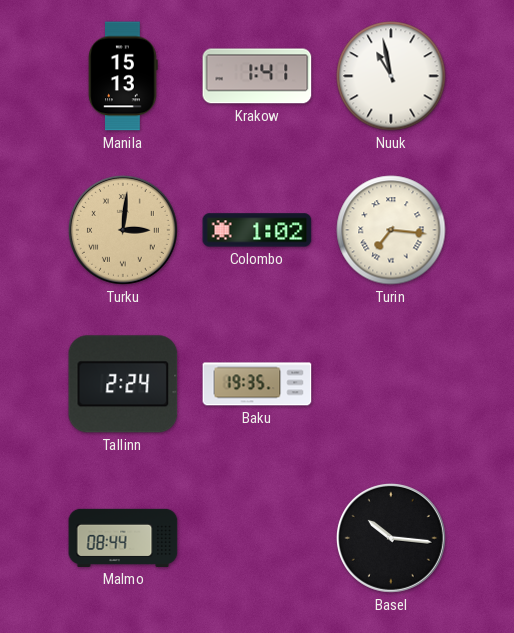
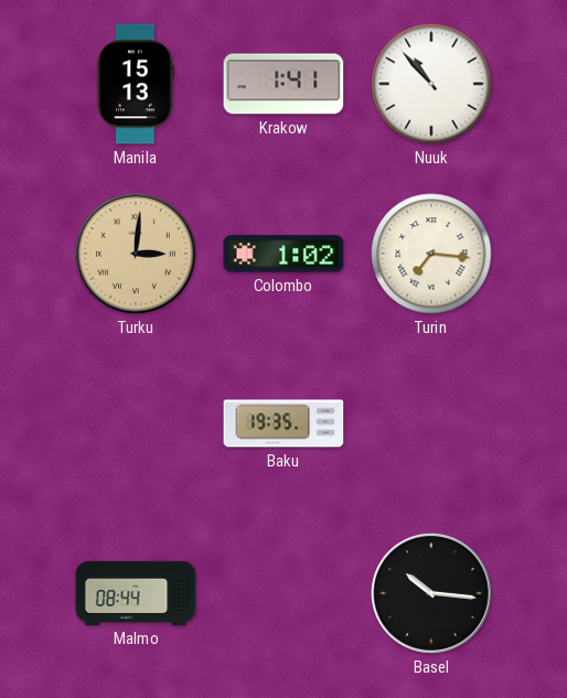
Nuuk: 10:58 -> 10:53 (431, 84)
Tallinn: 2:24 -> none (123, 384)
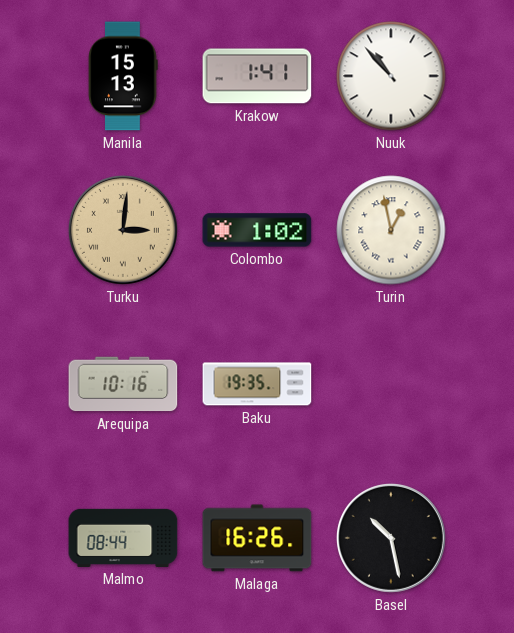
Turin: 7:16 -> 12:58 (391, 230)
Arequipa: none -> 10:16 (123, 384)
Malaga: none -> 16:26 (257, 538)
Basel: 10:16 -> 10:28 (391, 538)
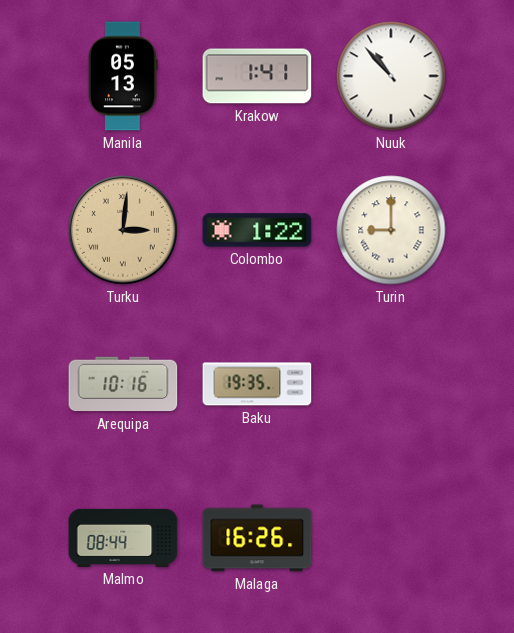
Manila: 15:13 -> 05:13 (123, 76)
Colombo: 1:02 -> 1:22 (257, 230)
Turin: 12:58 -> 9:00 (391, 230)
Basel: 10:28 -> none (391, 538)
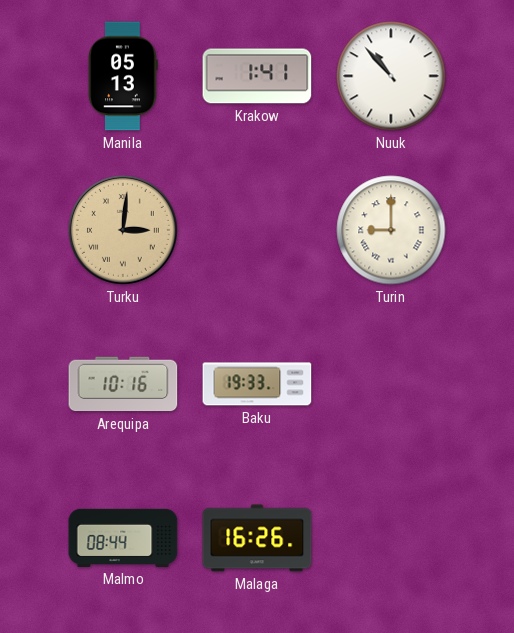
Colombo: 1:22 -> none (257, 230)
Baku: 19:35 -> 19:33 (257, 384)
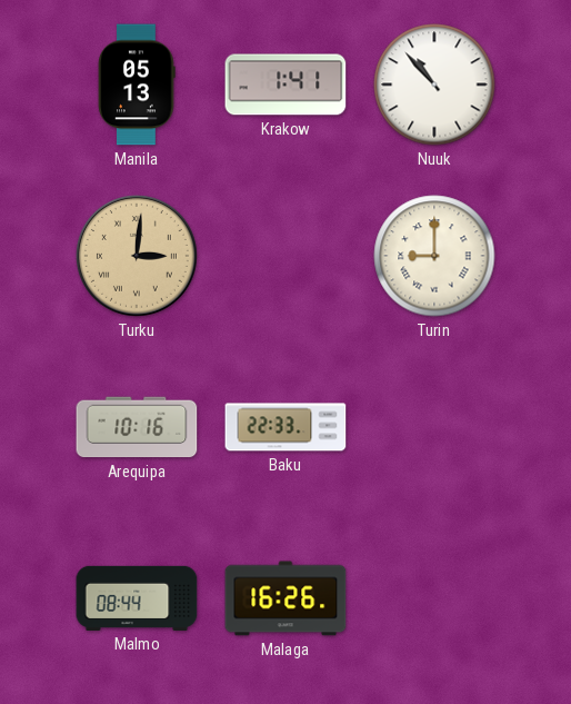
Baku: 19:33 -> 22:33 (285, 427)
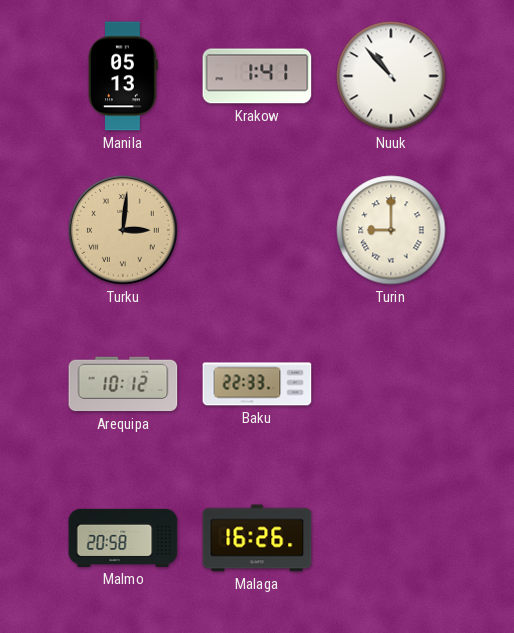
Arequipa: 10:16 -> 10:12 (123, 384)
Malmo: 08:44 -> 20:58 (123, 538)
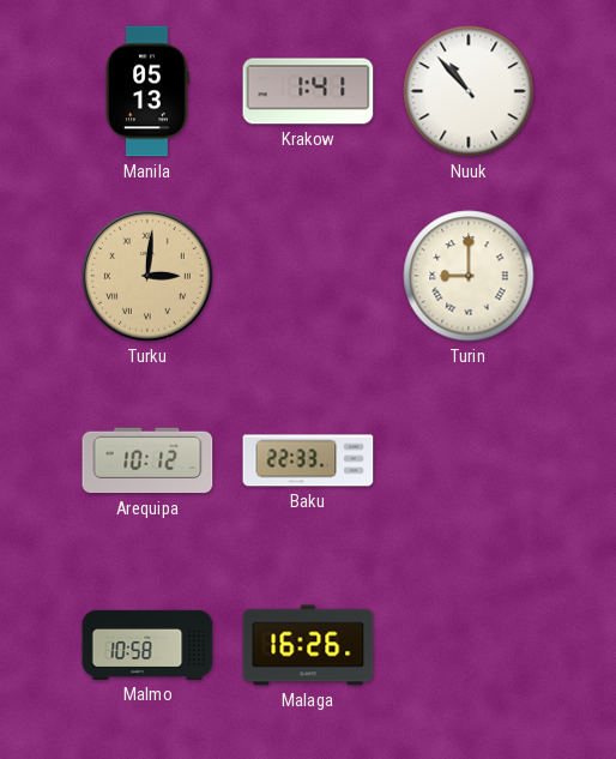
Malmo: 20:58 -> 10:58 (147, 645)
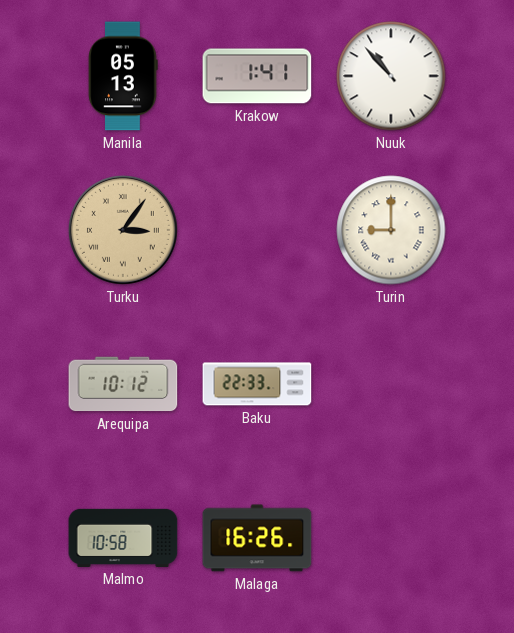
Turku: 3:01 -> 3:06 (123, 230)
